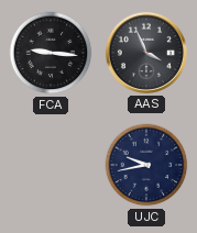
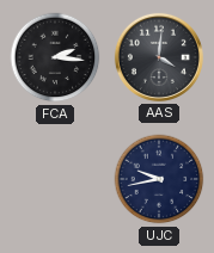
FCA: 9:16 -> 2:16 (55, 57)
AAS: 3:56 -> 4:01 (159, 57)
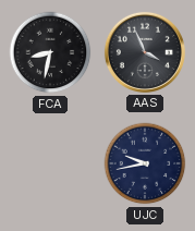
FCA: 2:16 -> 8:32 (50, 52)
AAS: 4:01 -> 3:56 (145, 52)
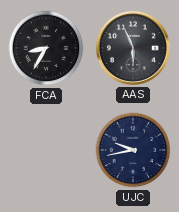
FCA: 8:32 -> 8:35 (46, 48)
AAS: 3:56 -> 5:56 (133, 48)
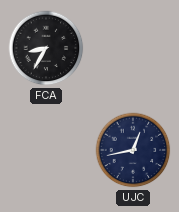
AAS: 5:56 -> none (133, 48)
UJC: 9:43 -> 12:43 (133, 150)
